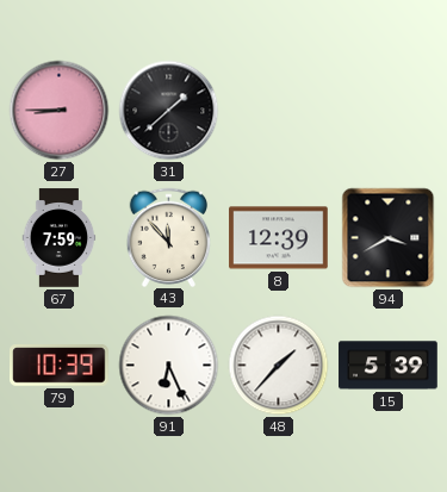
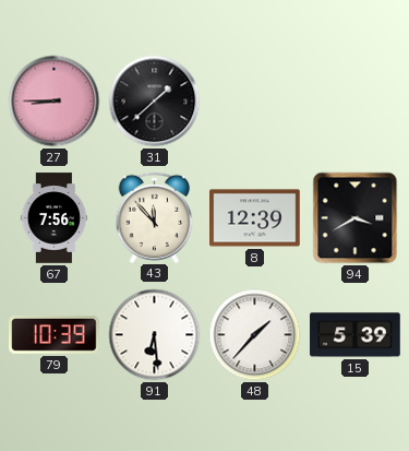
67: 7:59 -> 7:56 (55, 218)
91: 6:26 -> 6:29 (155, 335)
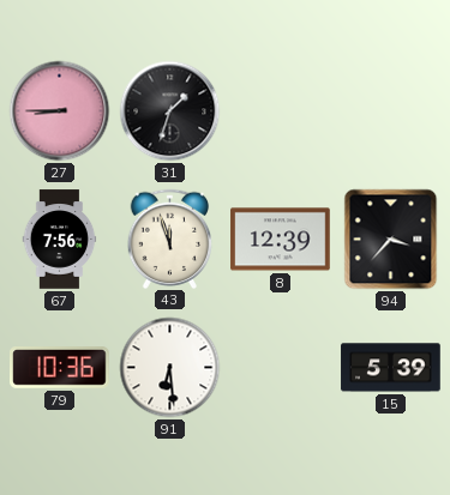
31: 1:38 -> 1:33 (170, 111)
43: 11:53 -> 11:57 (170, 239)
94: 3:40 -> 3:37 (391, 240)
79: 10:39 -> 10:36 (60, 368)
48: 1:37 -> none (255, 335)
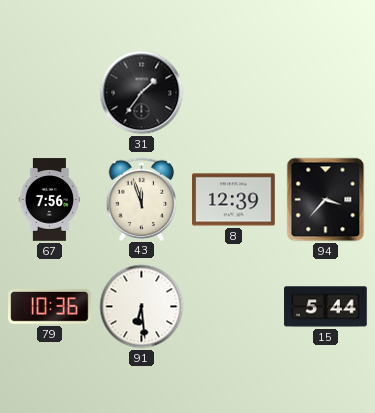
27: 8:45 -> none (60, 111)
31: 1:33 -> 1:36 (142, 93)
15: 5:39 -> 5:44 (326, 307)
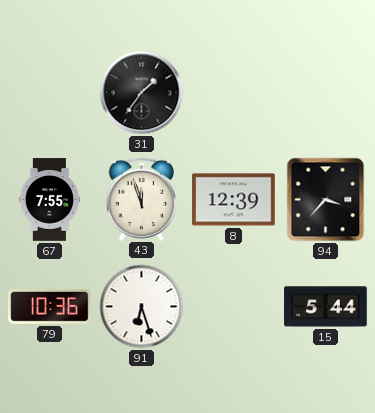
67: 7:56 -> 7:55 (50, 200)
91: 6:29 -> 6:27 (142, 307)
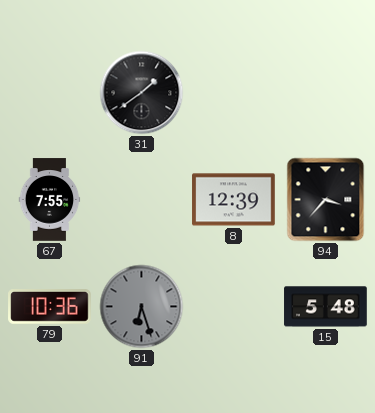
31: 1:36 -> 1:39 (142, 93)
43: 11:57 -> none (142, 199)
91 dial: white -> grey (142, 307)
15: 5:44 -> 5:48 (326, 307)
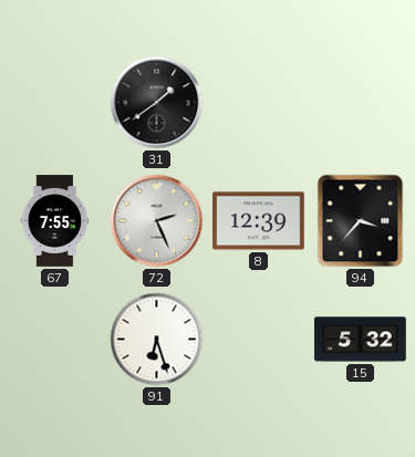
72: none -> 2:26 (157, 221)
79: 10:36 -> none (50, 307)
91 dial: grey -> white (157, 340)
15: 5:48 -> 5:32 (361, 340)
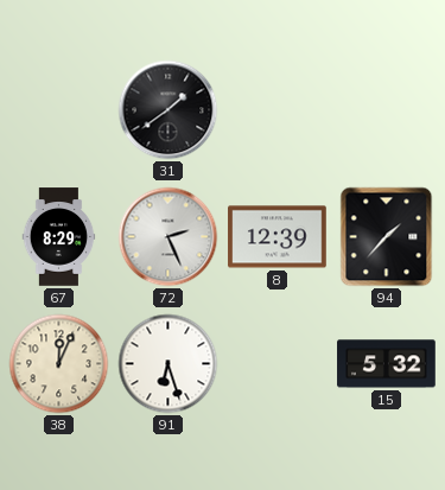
67: 7:55 -> 8:29 (59, 237)
94: 3:37 -> 1:37 (387, 237)
38: none -> 12:04 (59, 364)
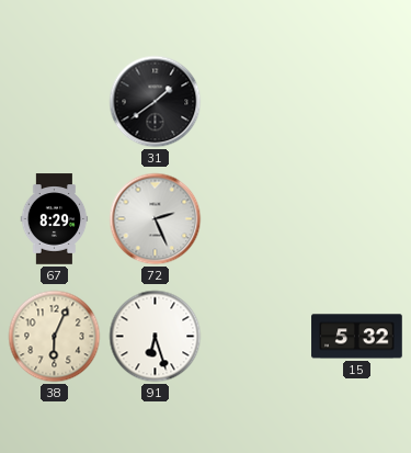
8: 12:39 -> none (278, 237)
94: 1:37 -> none (387, 237)
38: 12:04 -> 6:04 (55, 337)
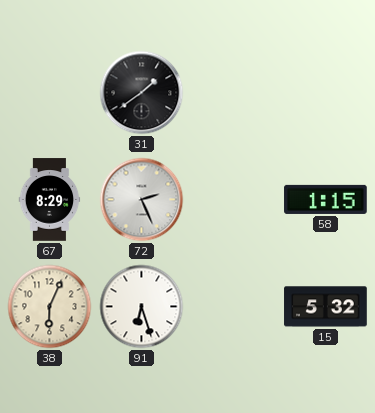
58: none -> 1:15 (326, 199)
